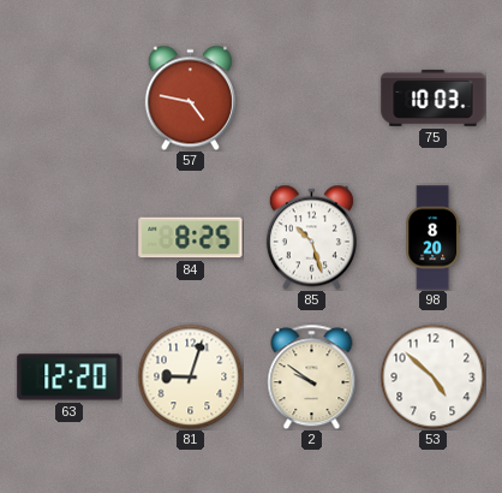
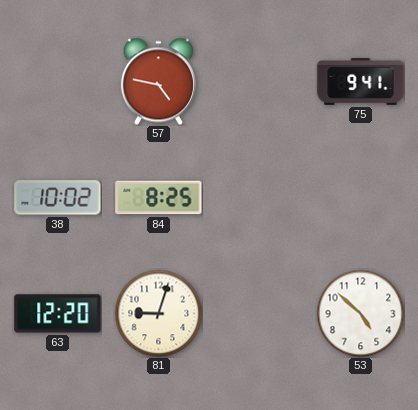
75: 10:03 -> 9:41 (361, 81)
38: none -> 10:02 (58, 198)
85: 10:27 -> none (311, 237)
98: 8:20 -> none (432, 238)
2: 9:51 -> none (312, 376)
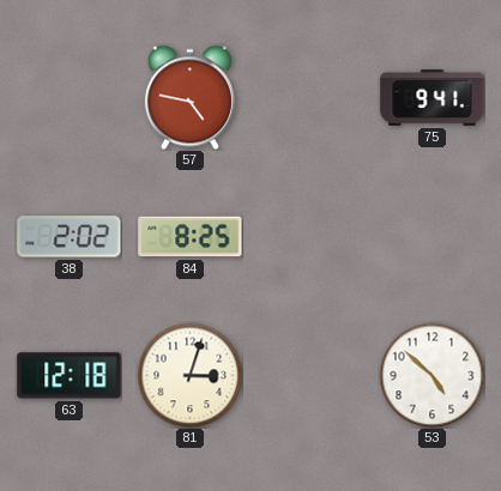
38: 10:02 -> 2:02 (70, 237)
63: 12:20 -> 12:18 (70, 376)
81: 9:03 -> 3:03 (189, 375)
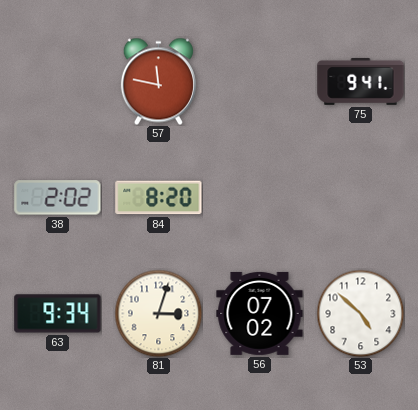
57: 4:47 -> 11:47 (158, 81)
84: 8:25 -> 8:20 (159, 198)
63: 12:18 -> 9:34 (58, 314)
56: none -> 07:02 (260, 313)
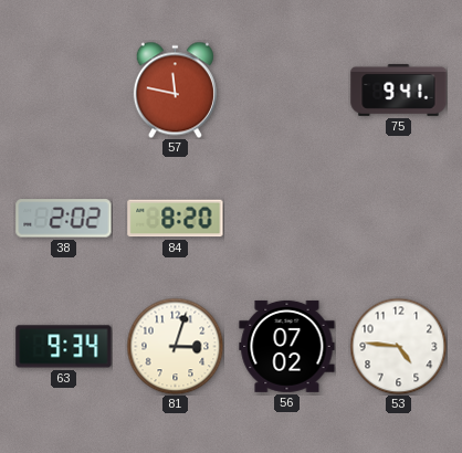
53: 4:52 -> 4:46 (398, 346)
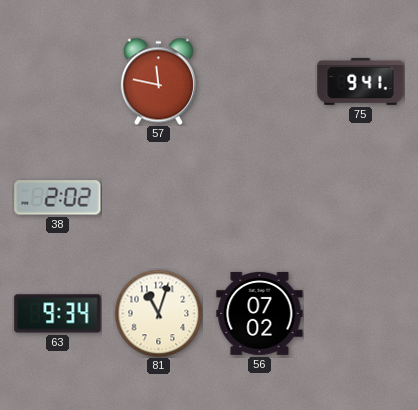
84: 8:20 -> none (176, 219)
81: 3:03 -> 11:03 (158, 313)
53: 4:46 -> none (398, 346)
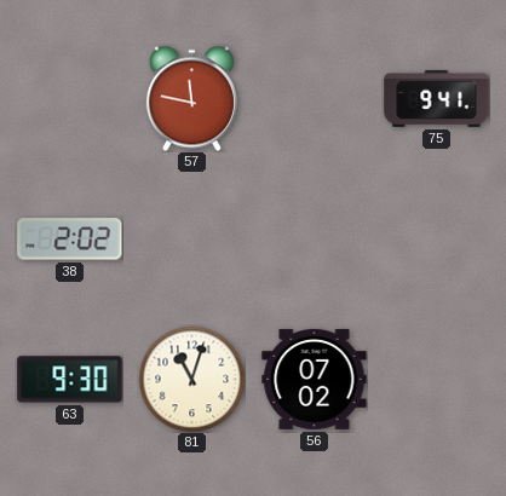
63: 9:34 -> 9:30 (70, 380)
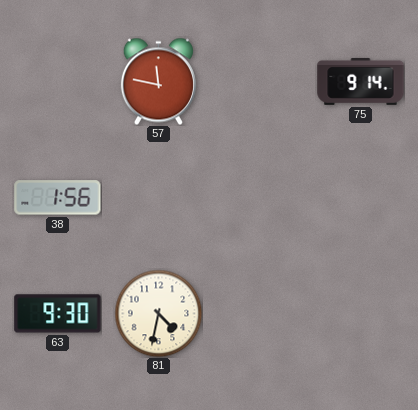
75: 9:41 -> 9:14 (361, 81)
38: 2:02 -> 1:56 (58, 198)
81: 11:03 -> 4:32 (158, 313)
56: 07:02 -> none (315, 379)
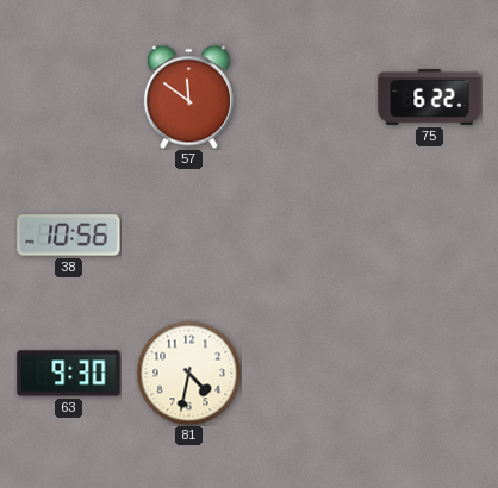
57: 11:47 -> 11:51 (188, 96)
75: 9:14 -> 6:22 (430, 96)
38: 1:56 -> 10:56 (69, 236)
